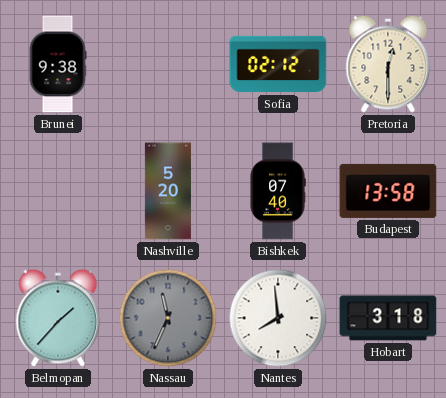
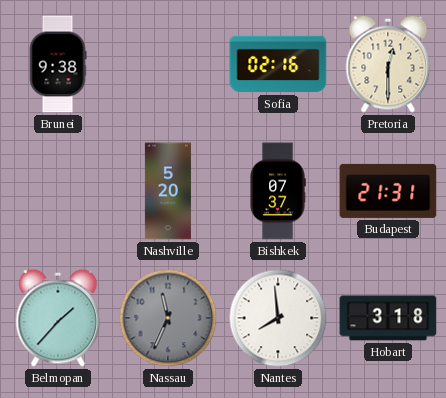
Sofia: 02:12 -> 02:16 (278, 64)
Bishkek: 07:40 -> 07:37 (278, 191)
Budapest: 13:58 -> 21:31 (388, 191)
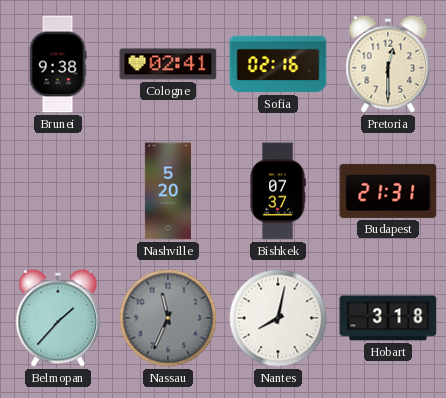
Cologne: none -> 02:41 (168, 64)
Nantes: 7:59 -> 8:02 (278, 318)
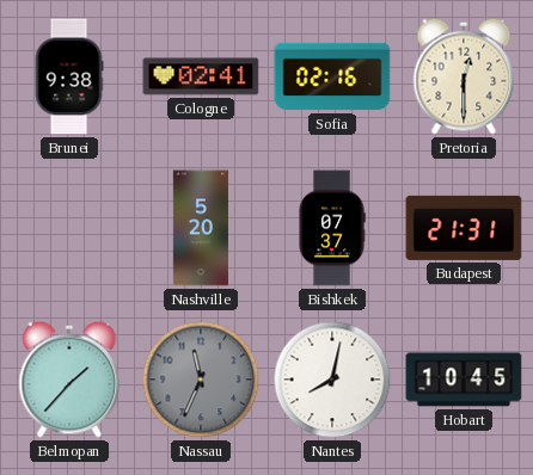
Hobart: 3:18 -> 10:45 (464, 380)
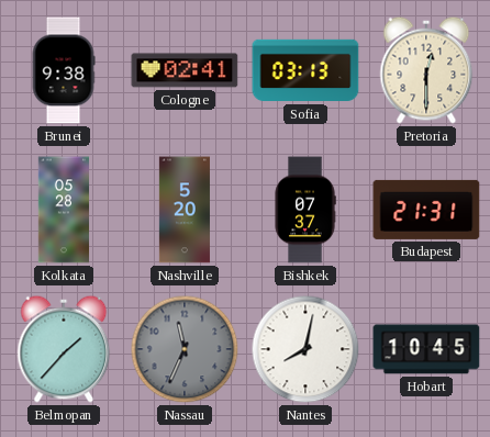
Sofia: 02:16 -> 03:13 (305, 70)
Kolkata: none -> 05:28 (64, 210)
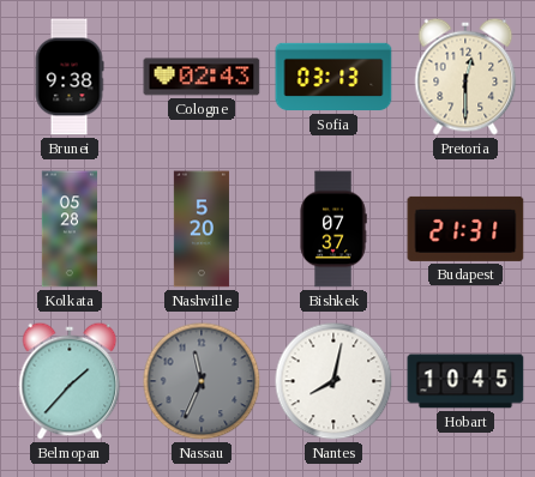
Cologne: 02:41 -> 02:43 (202, 77)
